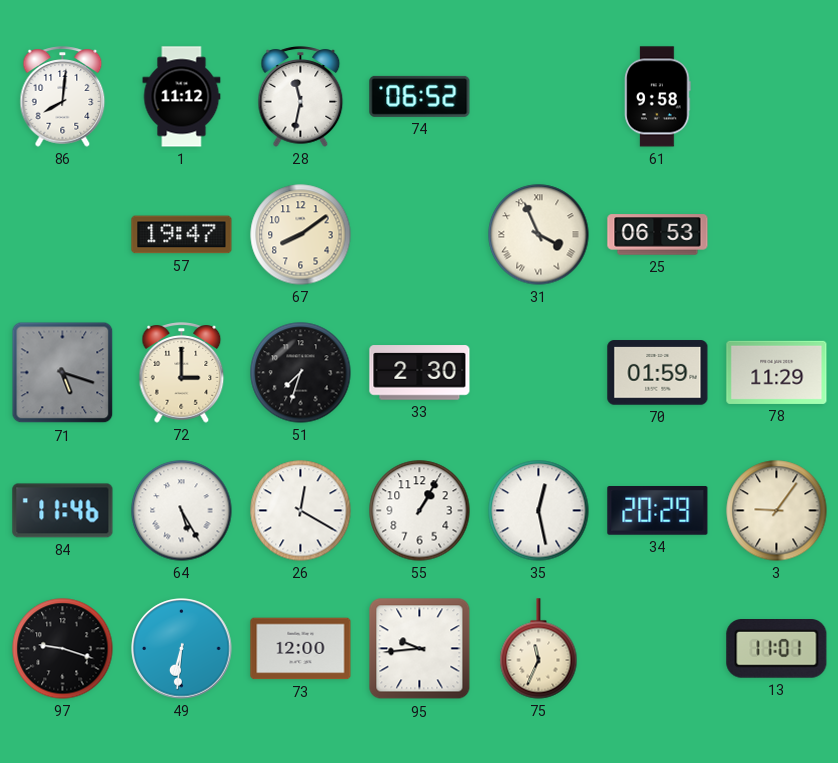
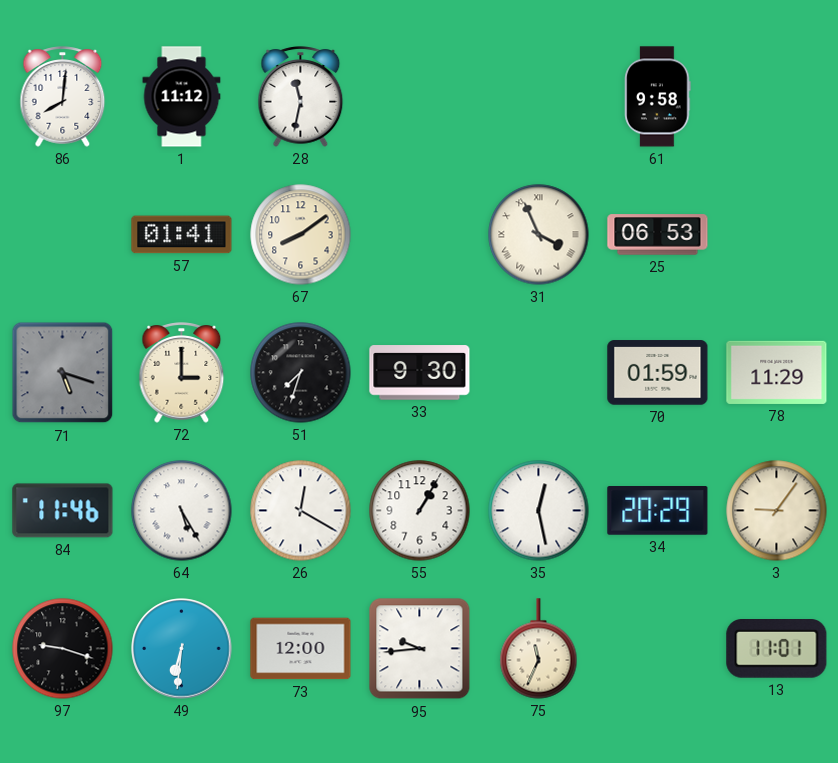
74: 06:52 -> none (420, 96)
57: 19:47 -> 01:41 (182, 235)
33: 2:30 -> 9:30 (420, 373)
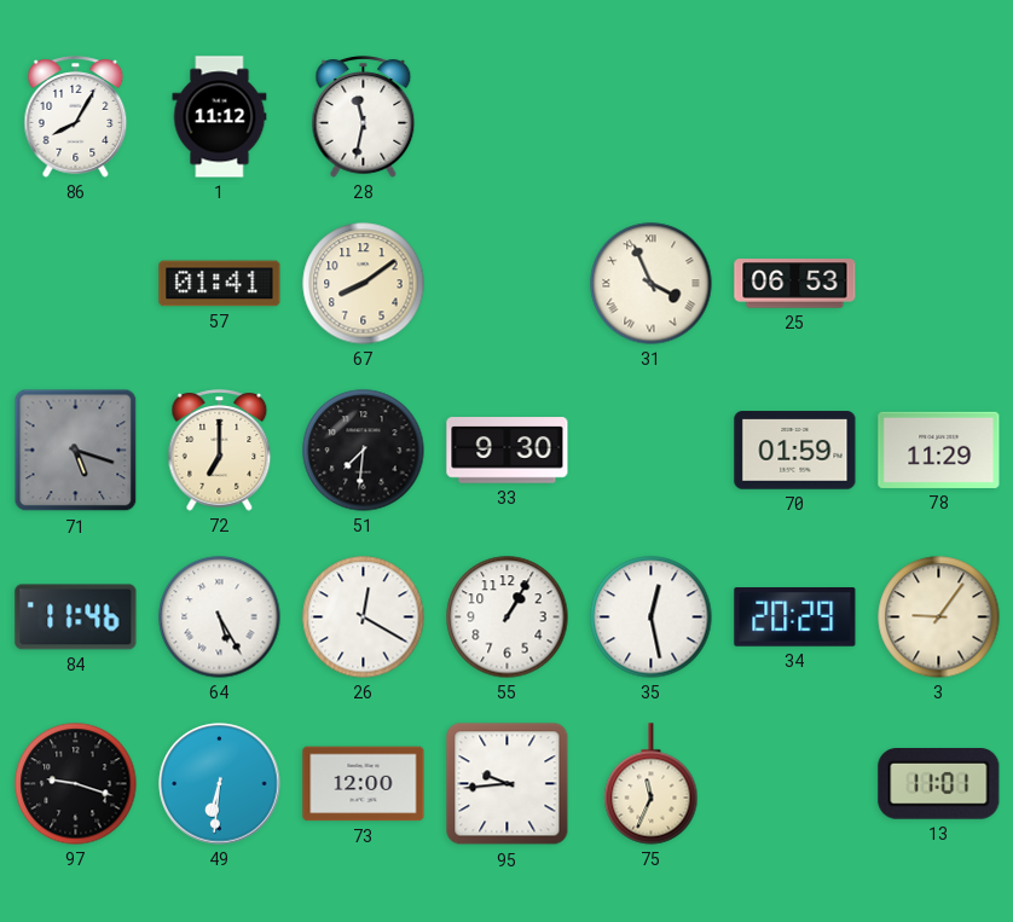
86: 8:01 -> 8:05 (76, 117)
61: 9:58 -> none (658, 97)
72: 3:00 -> 7:00 (220, 451)
51: 7:33 -> 7:31 (364, 451)
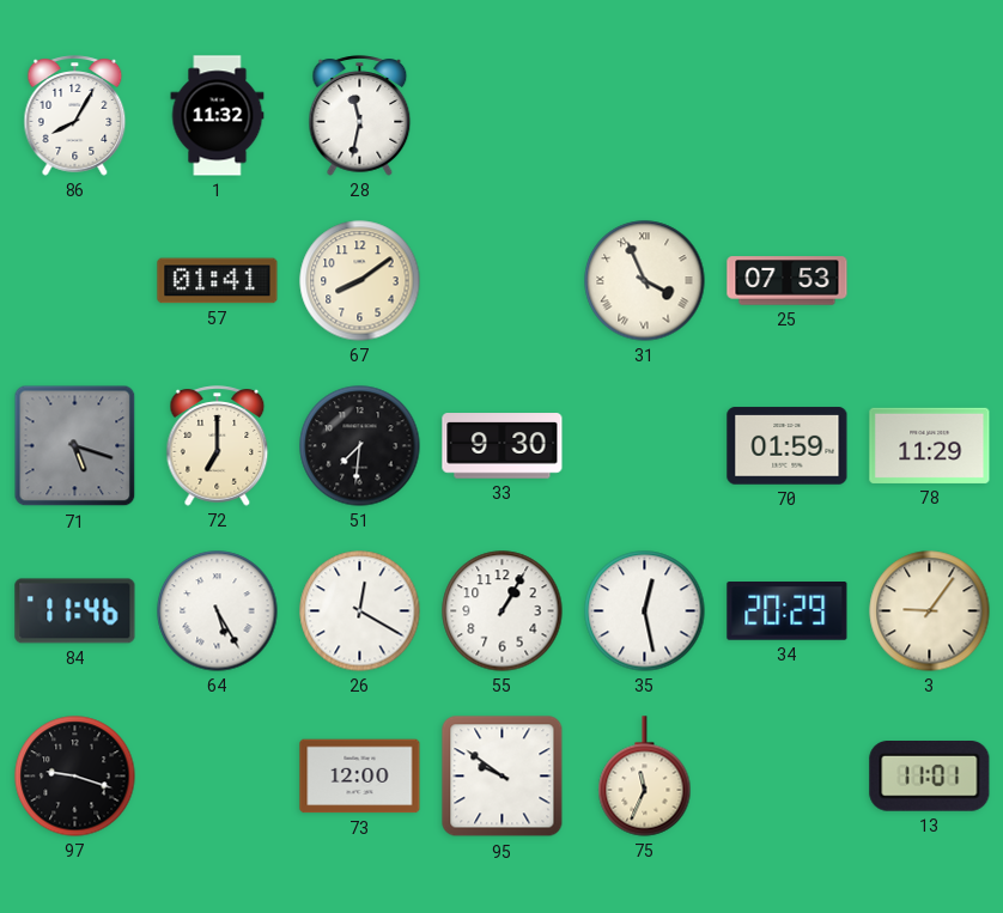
1: 11:12 -> 11:32 (218, 116)
25: 06:53 -> 07:53 (788, 281)
49: 6:31 -> none (220, 784)
95: 9:44 -> 9:51 (503, 777)
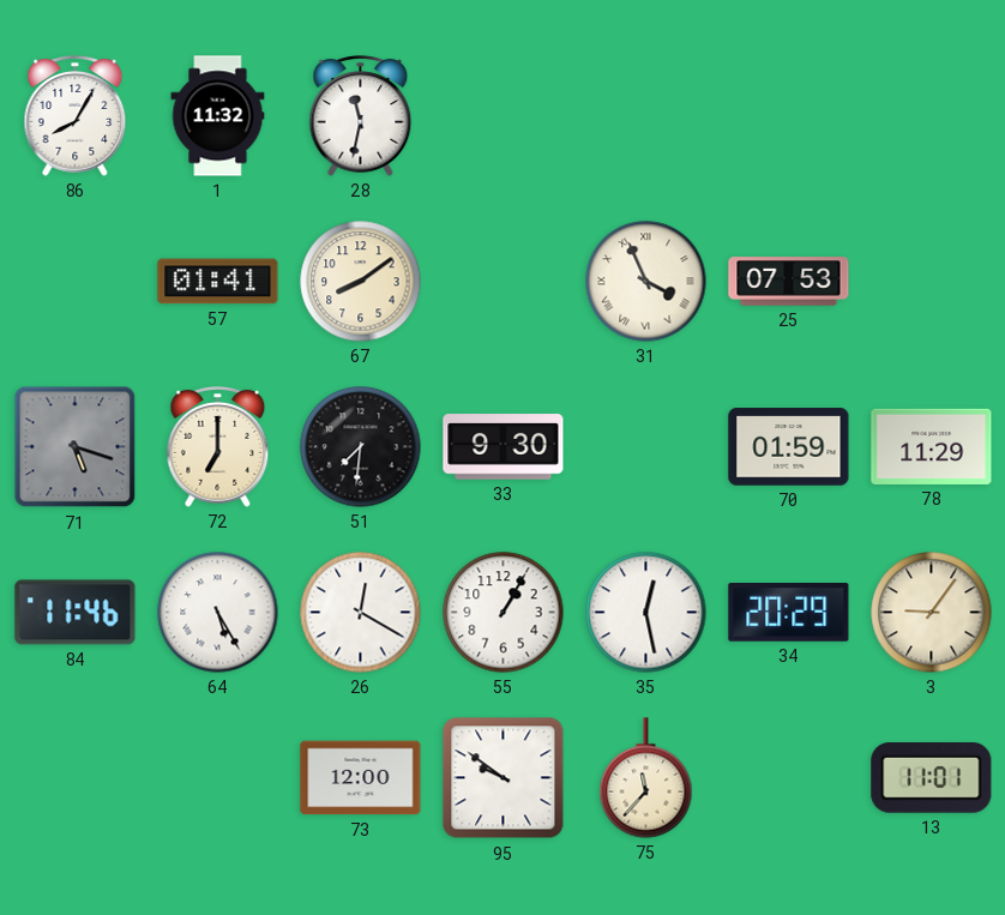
97: 9:18 -> none (75, 777)
75: 11:34 -> 11:37 (646, 778)
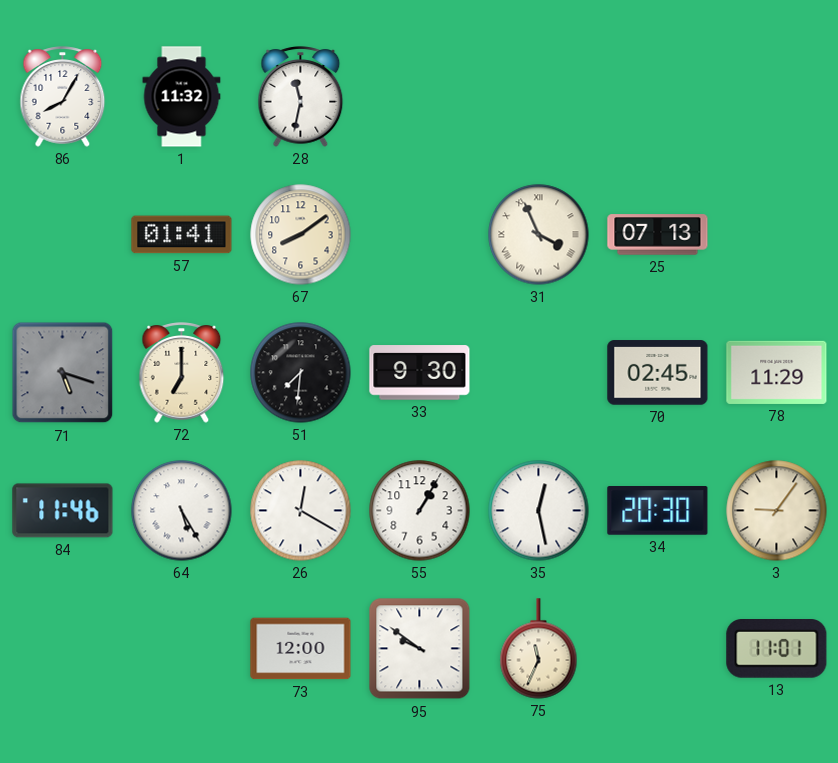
25: 07:53 -> 07:13 (658, 235)
70: 01:59 -> 02:45 (658, 373)
34: 20:29 -> 20:30 (658, 511)
75: 11:37 -> 11:34 (539, 649)
